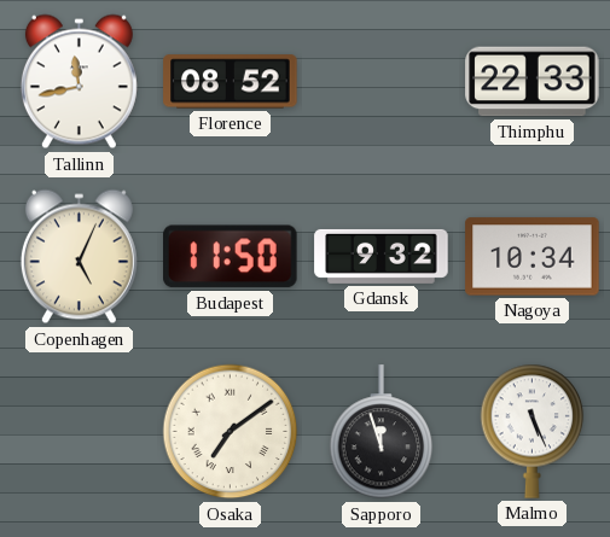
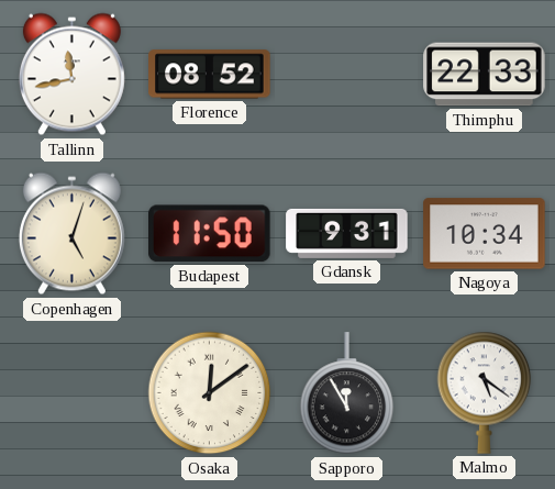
Copenhagen: 5:04 -> 5:03 (71, 234)
Gdansk: 9:32 -> 9:31 (347, 233)
Osaka: 7:09 -> 12:09 (210, 393)
Sapporo: 11:57 -> 11:55 (347, 393)
Malmo: 5:26 -> 5:21 (485, 392)
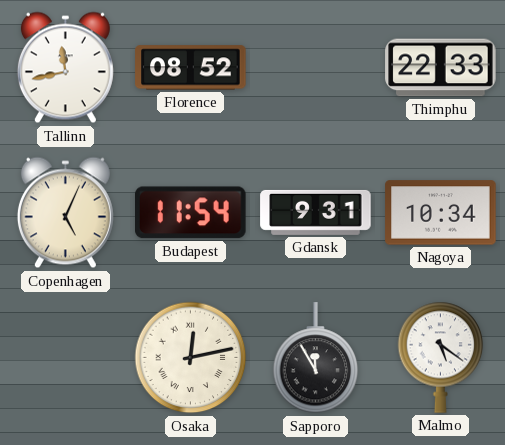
Copenhagen: 5:03 -> 5:04 (65, 213)
Budapest: 11:50 -> 11:54 (191, 213)
Osaka: 12:09 -> 12:13 (191, 358)
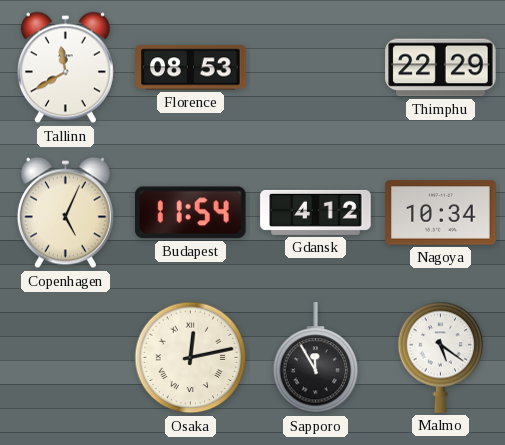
Tallinn: 11:43 -> 11:40 (65, 68)
Florence: 08:52 -> 08:53 (191, 68)
Thimphu: 22:33 -> 22:29 (441, 68)
Gdansk: 9:31 -> 4:12 (316, 212)
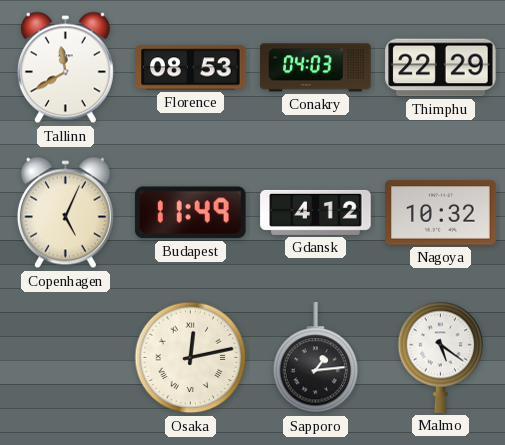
Conakry: none -> 04:03 (316, 68)
Budapest: 11:54 -> 11:49 (191, 213)
Nagoya: 10:34 -> 10:32 (441, 213)
Sapporo: 11:55 -> 1:14 (316, 358)
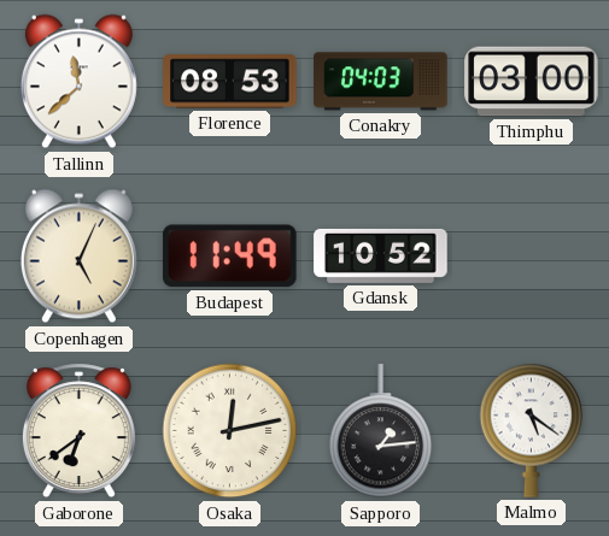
Tallinn: 11:40 -> 11:38 (78, 82)
Thimphu: 22:29 -> 03:00 (532, 82)
Gdansk: 4:12 -> 10:52 (381, 255)
Nagoya: 10:32 -> none (441, 213)
Gaborone: none -> 6:39 (78, 431)
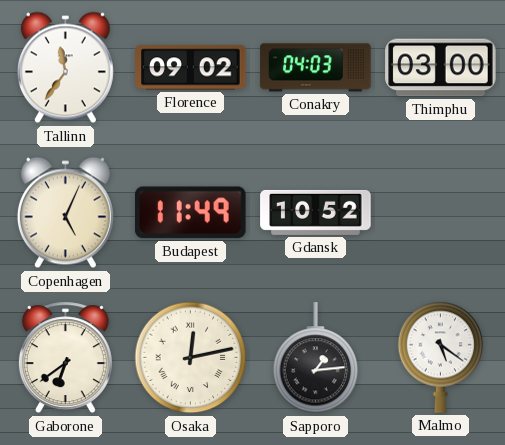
Tallinn: 11:38 -> 11:36 (65, 68)
Florence: 08:53 -> 09:02 (191, 68)
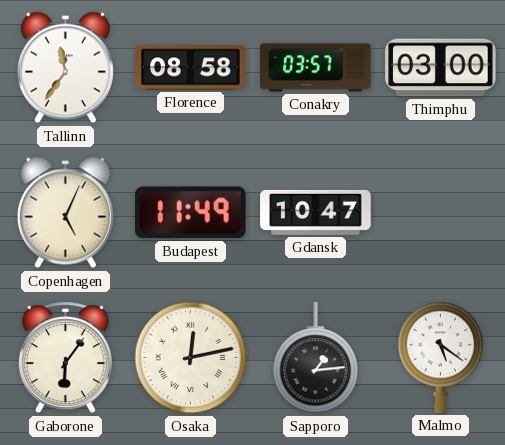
Florence: 09:02 -> 08:58 (191, 68)
Conakry: 04:03 -> 03:57 (316, 68)
Gdansk: 10:52 -> 10:47 (316, 212)
Gaborone: 6:39 -> 6:06 (65, 358)
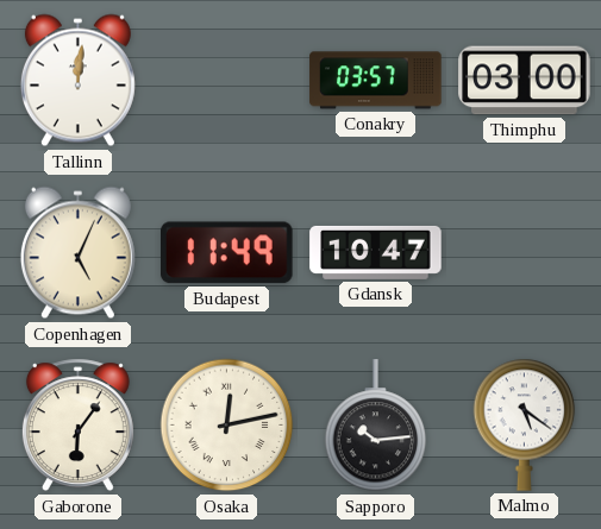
Tallinn: 11:36 -> 12:01 (77, 81)
Florence: 08:58 -> none (191, 68)
Sapporo: 1:14 -> 10:14 (376, 426)
